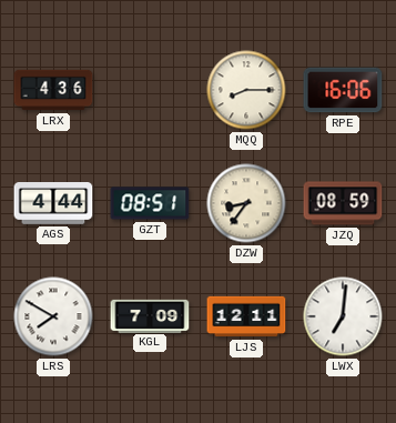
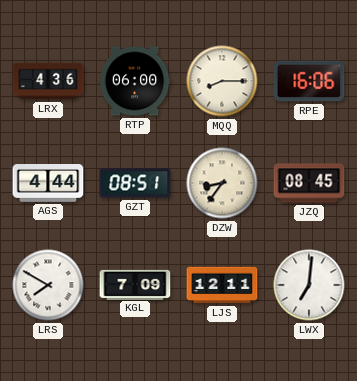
RTP: none -> 06:00 (135, 81)
JZQ: 08:59 -> 08:45 (309, 183)
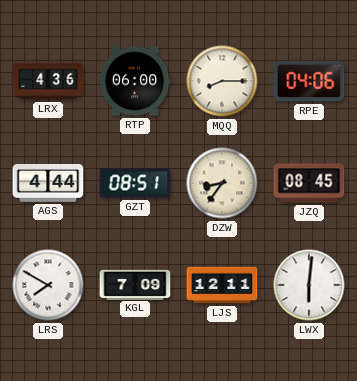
RPE: 16:06 -> 04:06 (309, 81)
LWX: 7:01 -> 6:01 (309, 285)
